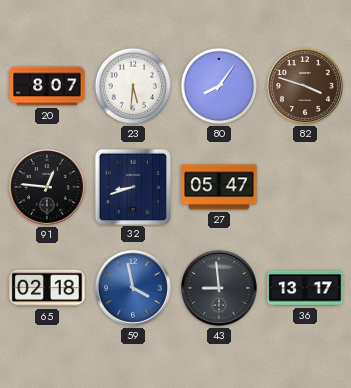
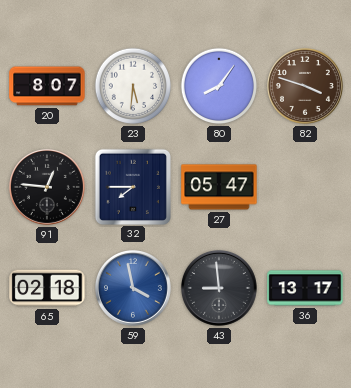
32: 8:42 -> 7:45 (132, 186)
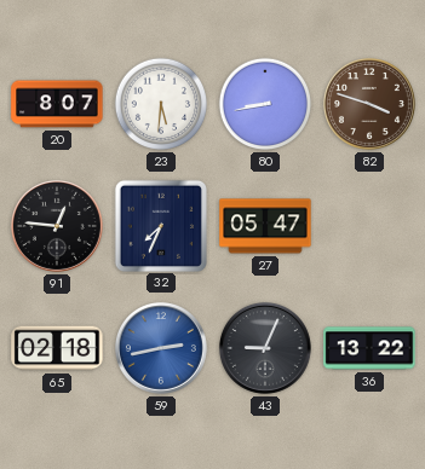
80: 8:06 -> 8:43 (265, 104)
32: 7:45 -> 7:34 (160, 225)
59: 3:58 -> 2:43 (161, 348)
43: 8:59 -> 9:04 (265, 348)
36: 13:17 -> 13:22 (369, 348)
